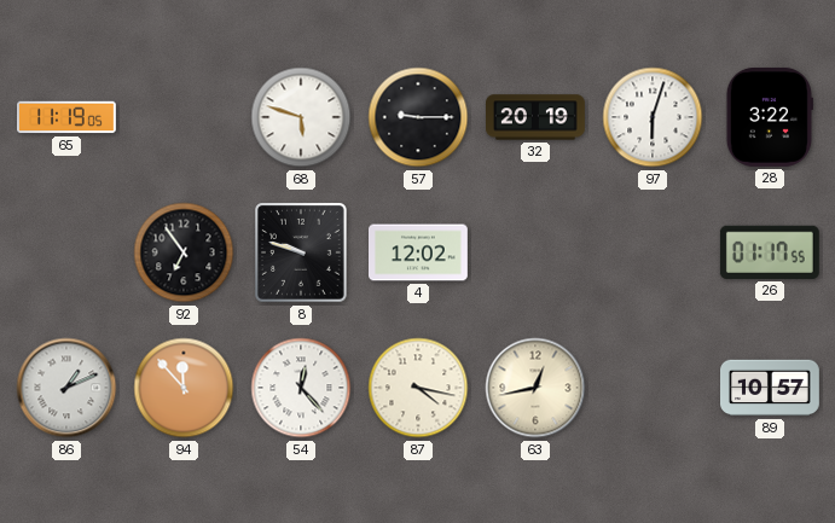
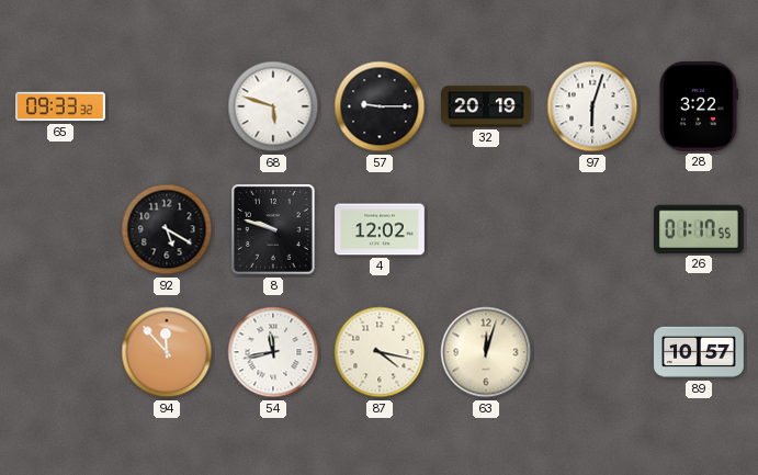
65: 11:19 -> 09:33 (61, 106)
92: 6:54 -> 5:20 (167, 229)
86: 1:11 -> none (66, 388)
54: 12:23 -> 11:43 (273, 352)
63: 12:43 -> 12:03 (486, 352)
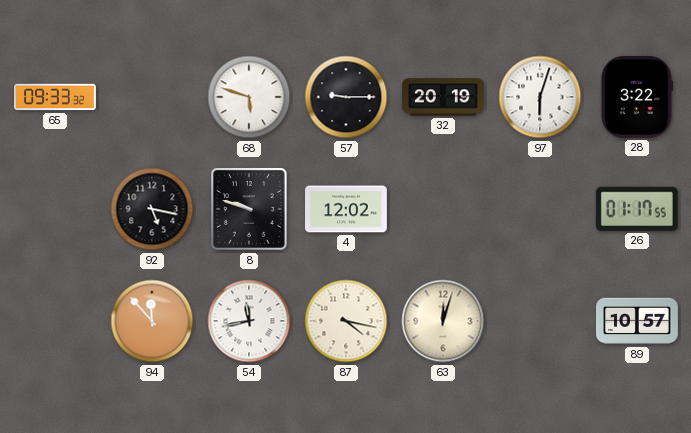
92: 5:20 -> 5:17 (152, 209)
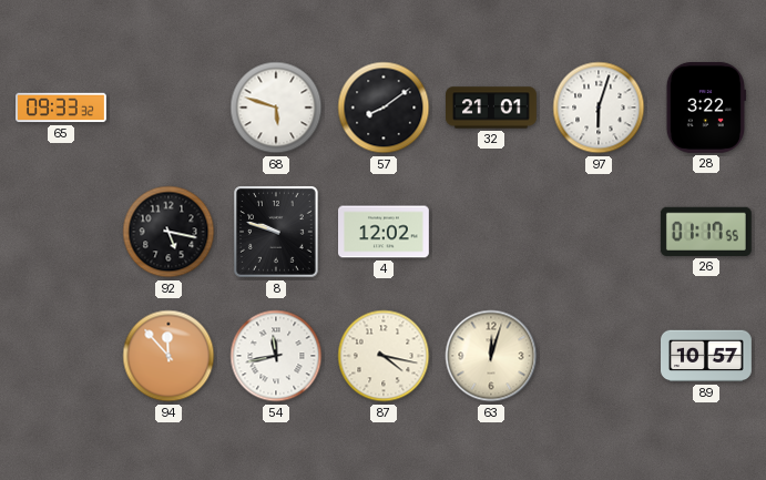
57: 9:15 -> 8:09 (384, 108)
32: 20:19 -> 21:01 (492, 108)
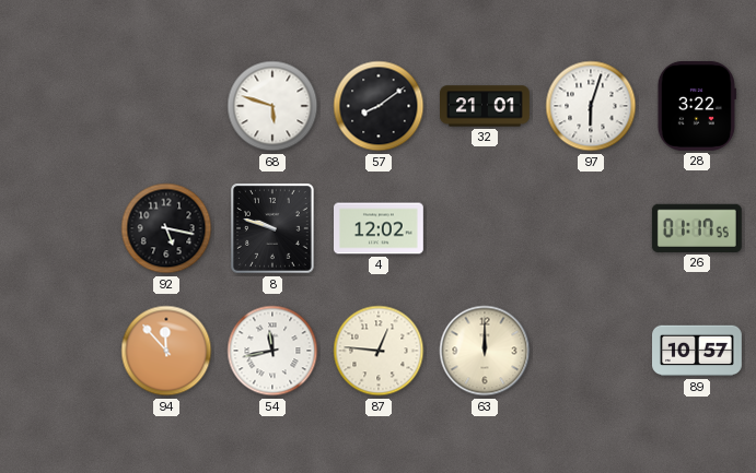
65: 09:33 -> none (62, 108)
87: 4:17 -> 12:46 (379, 351)
63: 12:03 -> 12:00 (485, 351)
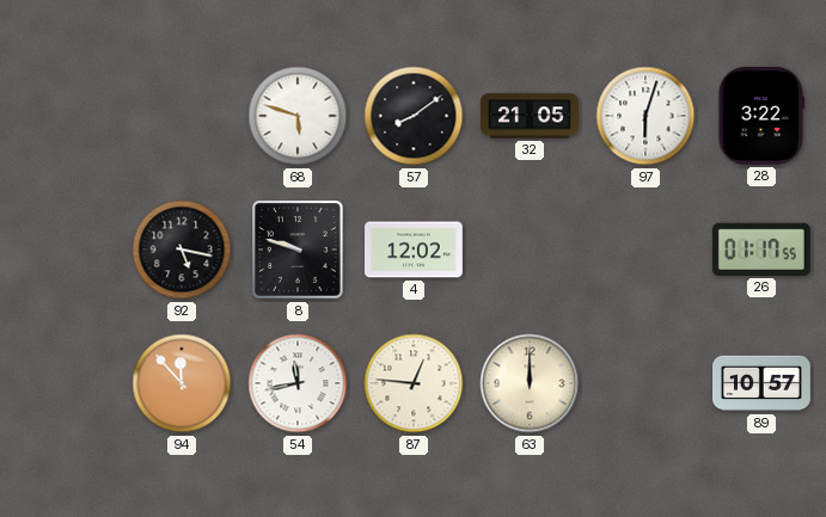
32: 21:01 -> 21:05 (531, 116)
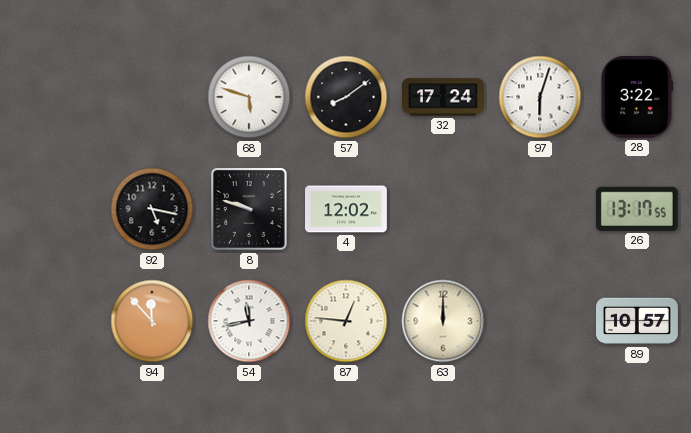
32: 21:05 -> 17:24 (444, 97)
26: 01:17 -> 13:17 (637, 209)
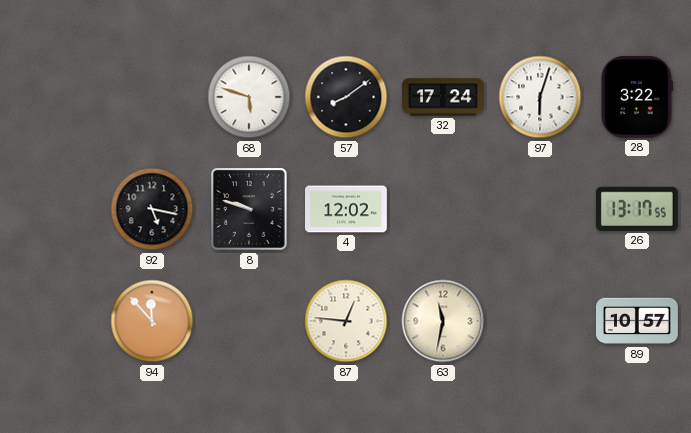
54: 11:43 -> none (249, 321)
63: 12:00 -> 11:32 (443, 321)
